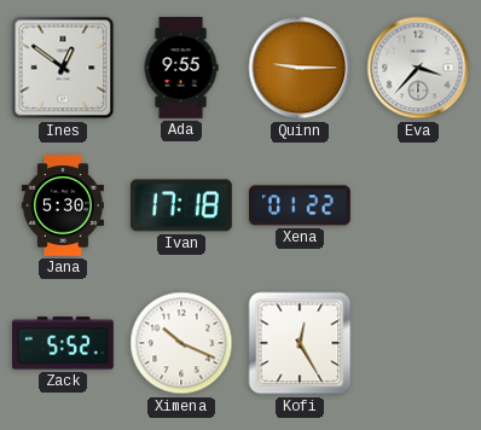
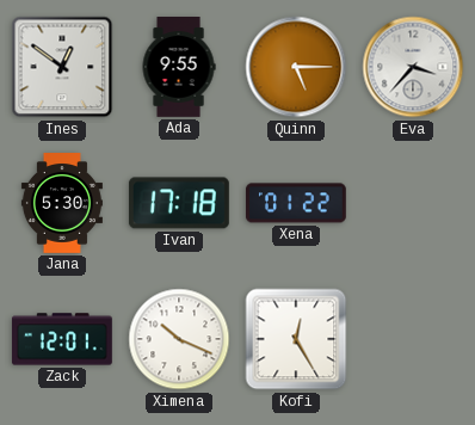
Quinn: 9:15 -> 5:15 (296, 67)
Zack: 5:52 -> 12:01 (62, 339)
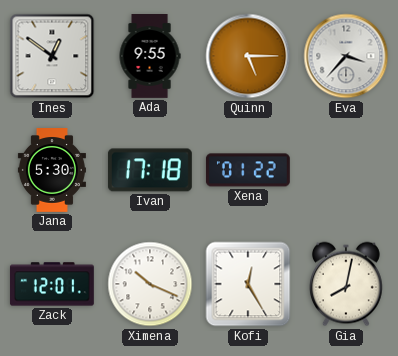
Gia: none -> 8:02 (346, 284)
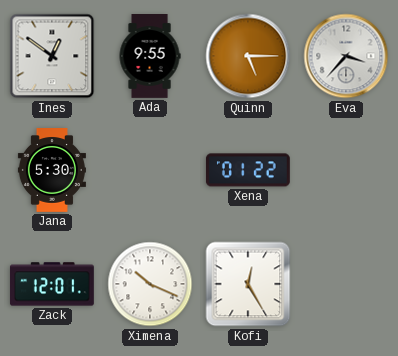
Ivan: 17:18 -> none (150, 170)
Gia: 8:02 -> none (346, 284)
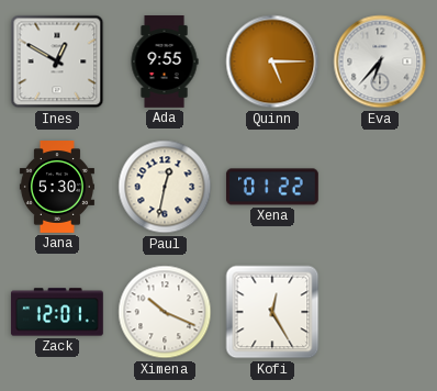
Ines: 12:51 -> 12:50 (57, 62)
Eva: 3:37 -> 6:37 (380, 62)
Paul: none -> 12:32 (165, 187)
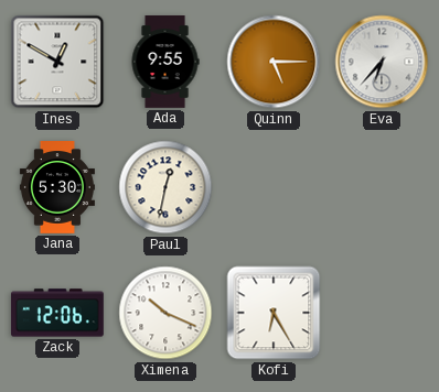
Xena: 01:22 -> none (272, 187)
Zack: 12:01 -> 12:06 (57, 313)
Kofi: 12:25 -> 6:25 (274, 313)
